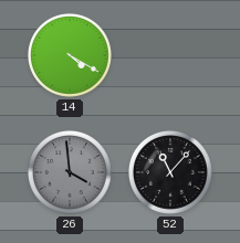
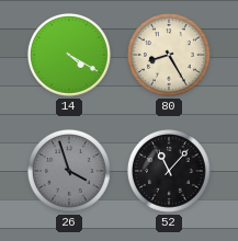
80: none -> 8:25 (169, 55)
26: 3:59 -> 3:57 (69, 171)
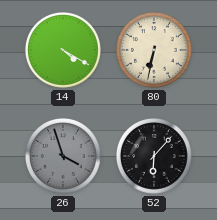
80: 8:25 -> 6:32 (154, 50)
52: 11:07 -> 6:07 (154, 156)
